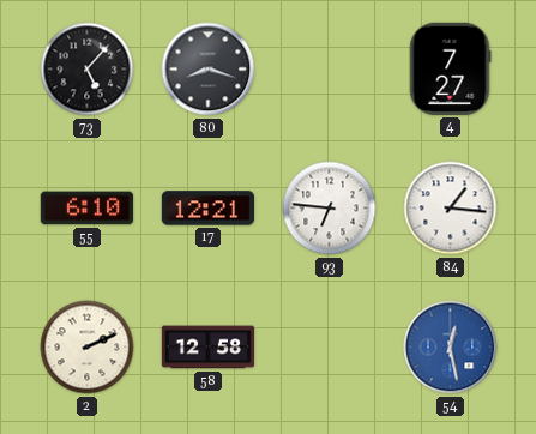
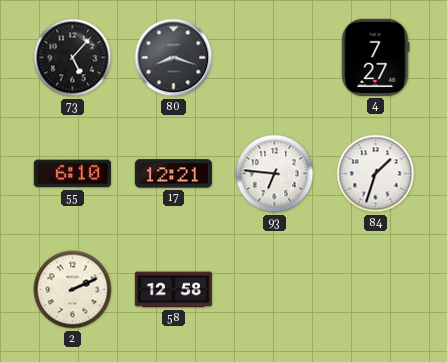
84: 1:16 -> 1:33 (376, 174)
54: 12:28 -> none (451, 348)
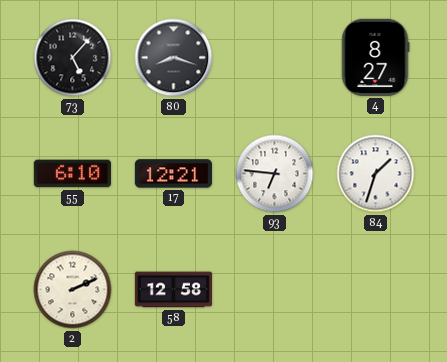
4: 7:27 -> 8:27 (375, 57)
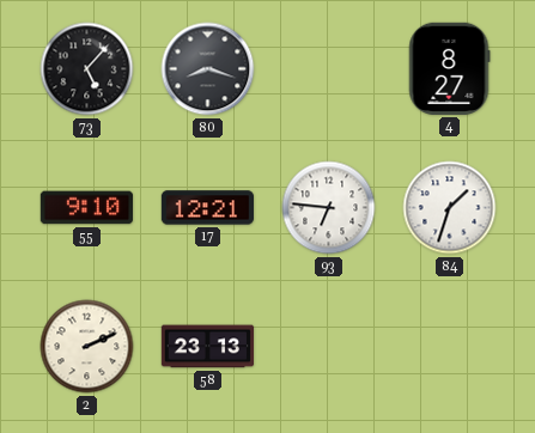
55: 6:10 -> 9:10 (86, 208)
58: 12:58 -> 23:13 (207, 347)
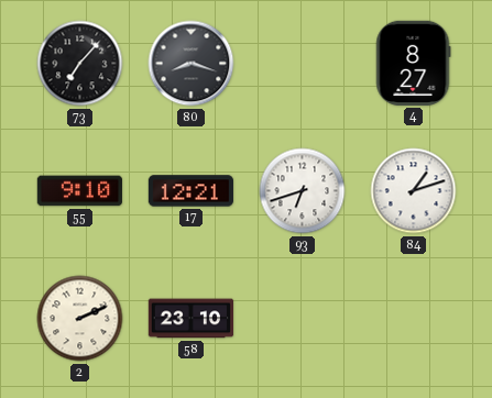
73: 5:07 -> 7:07 (80, 64)
93: 6:46 -> 6:42 (303, 191)
84: 1:33 -> 1:12 (414, 191)
58: 23:13 -> 23:10 (190, 319)
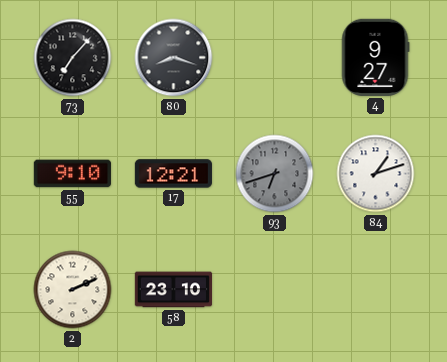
4: 8:27 -> 9:27 (375, 57)
93 dial: white -> grey (275, 174)
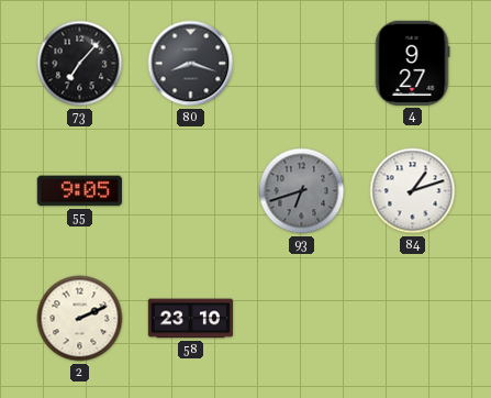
55: 9:10 -> 9:05 (79, 191)
17: 12:21 -> none (173, 174)
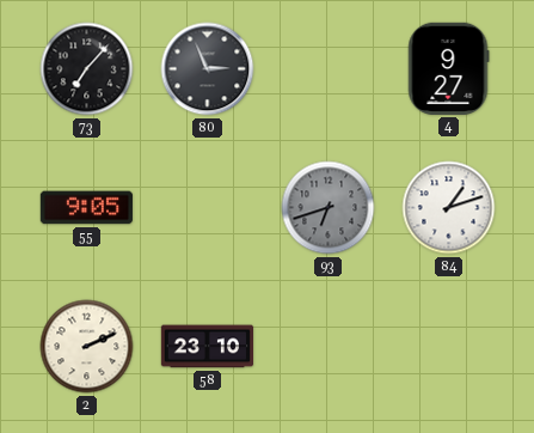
80: 8:18 -> 2:56 (208, 69)
